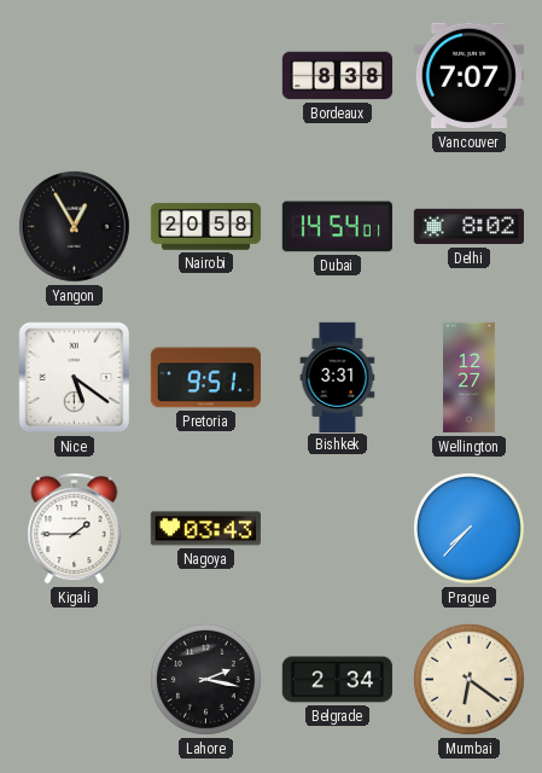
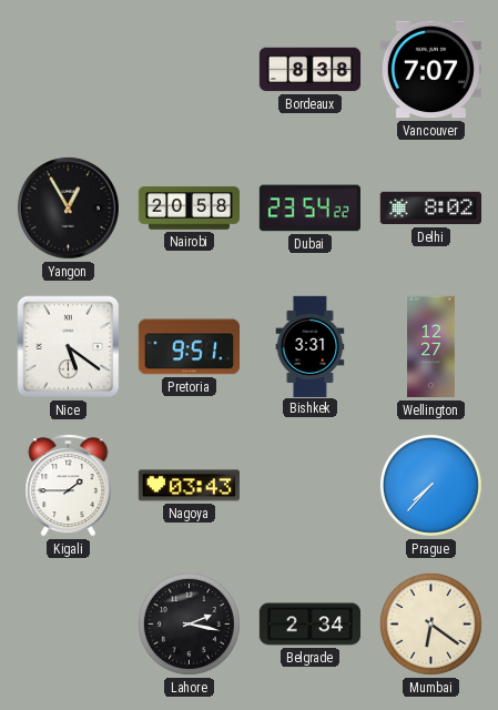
Dubai: 14:54 -> 23:54 (309, 209)
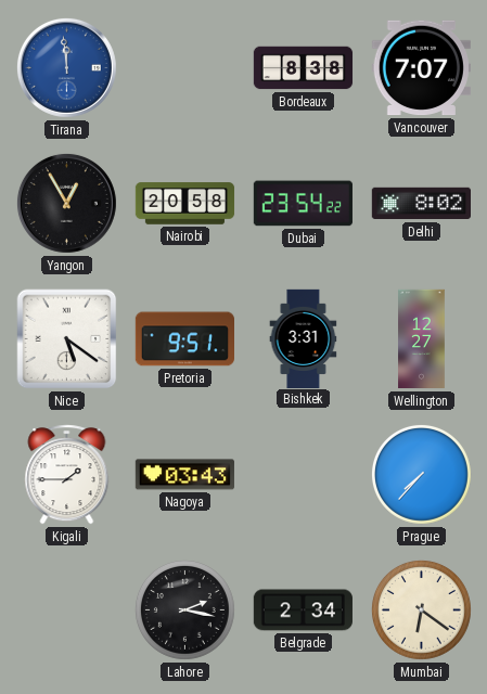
Tirana: none -> 11:59 (66, 67)
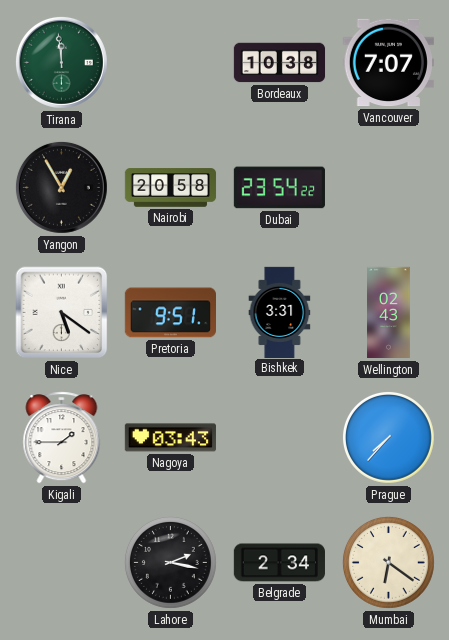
Tirana dial: blue -> green (61, 62)
Bordeaux: 8:38 -> 10:38 (280, 63)
Delhi: 8:02 -> none (421, 204)
Wellington: 12:27 -> 02:43 (389, 313)
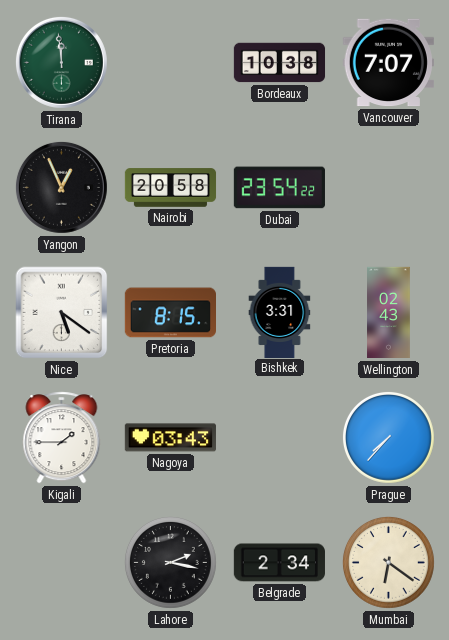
Yangon: 12:55 -> 12:56 (61, 187)
Pretoria: 9:51 -> 8:15 (170, 313)
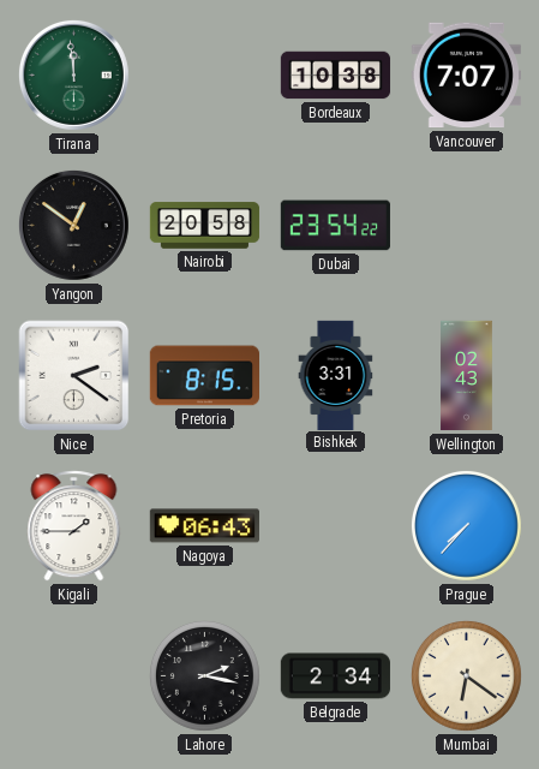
Yangon: 12:56 -> 12:51 (73, 225)
Nice: 5:21 -> 2:21 (74, 376)
Nagoya: 03:43 -> 06:43 (204, 526)
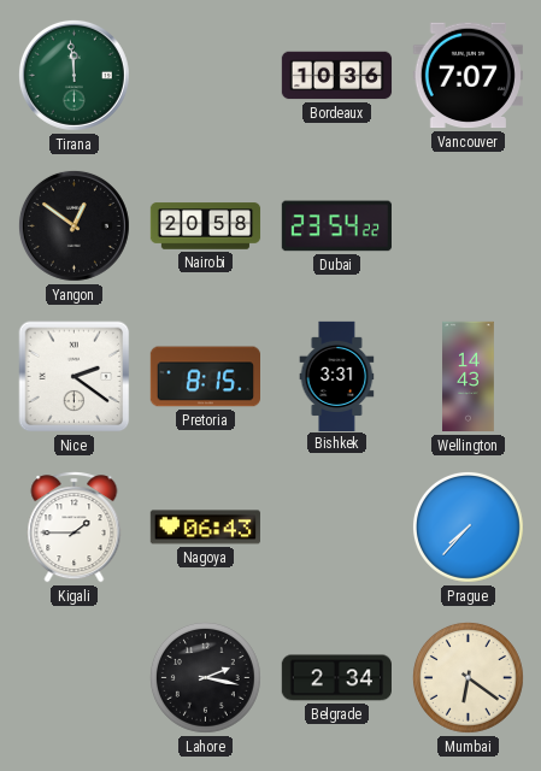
Bordeaux: 10:38 -> 10:36 (337, 76)
Wellington: 02:43 -> 14:43 (469, 377)
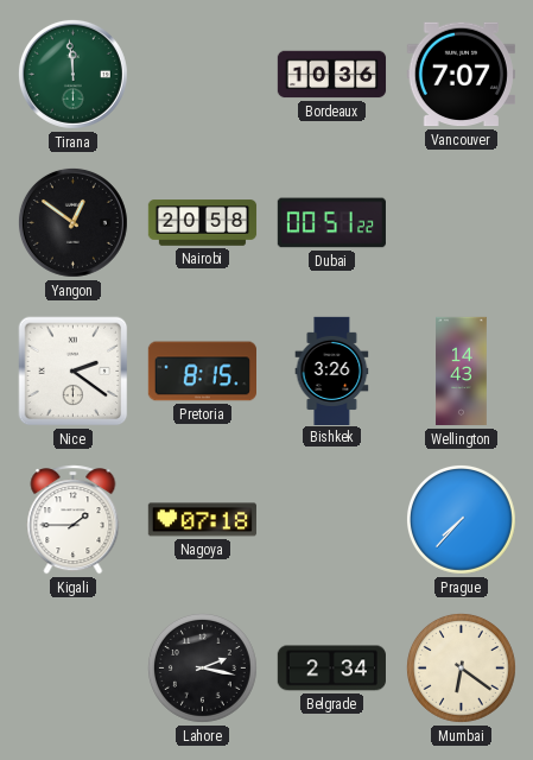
Dubai: 23:54 -> 00:51 (331, 223)
Bishkek: 3:31 -> 3:26 (332, 370)
Nagoya: 06:43 -> 07:18 (202, 520)
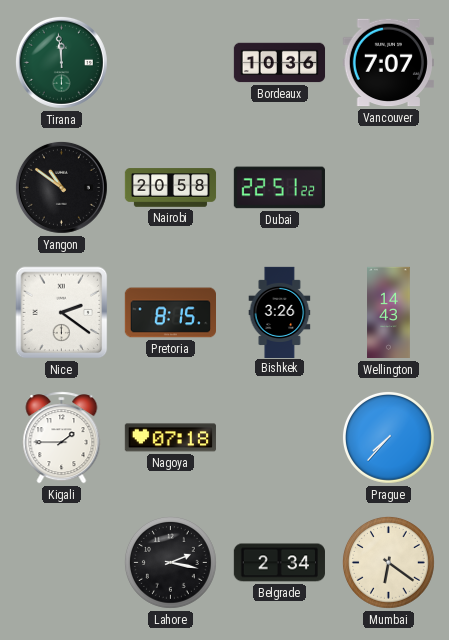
Yangon: 12:51 -> 10:51 (61, 187)
Dubai: 00:51 -> 22:51 (279, 188)
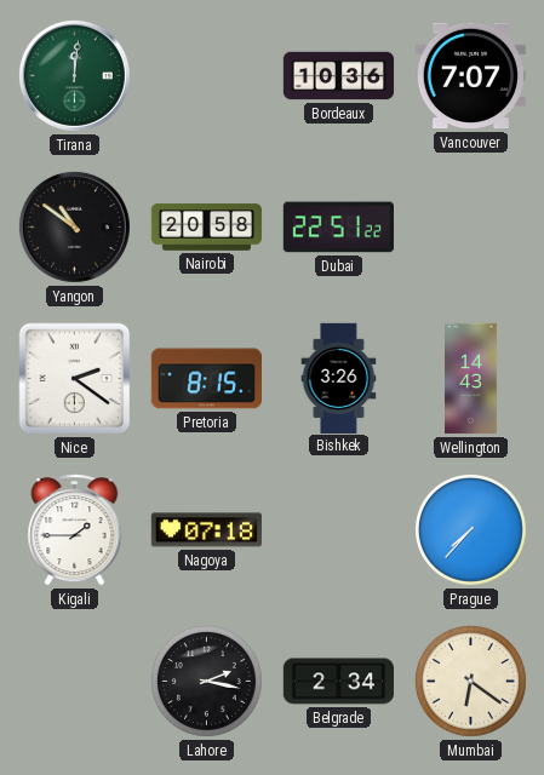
Tirana: 11:59 -> 12:01 (74, 75)
